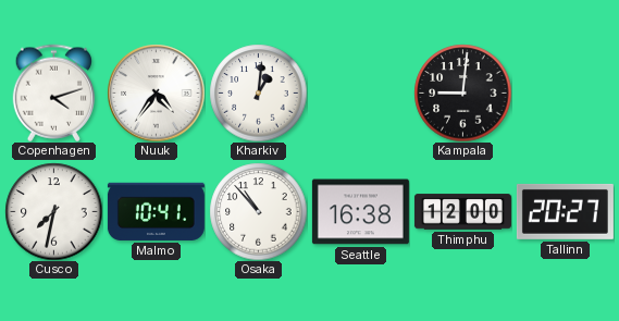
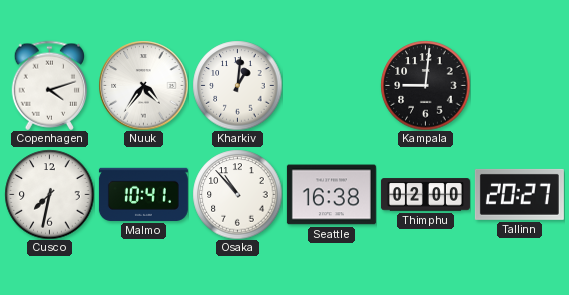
Thimphu: 12:00 -> 02:00 (425, 195)
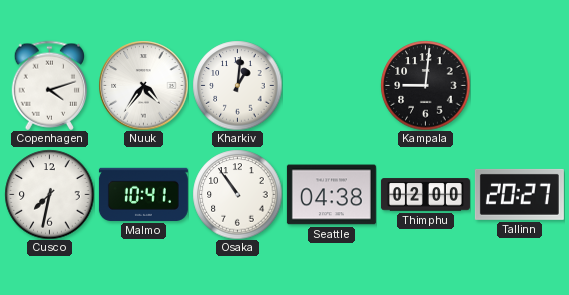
Osaka: 10:53 -> 10:54 (237, 194)
Seattle: 16:38 -> 04:38 (331, 195)
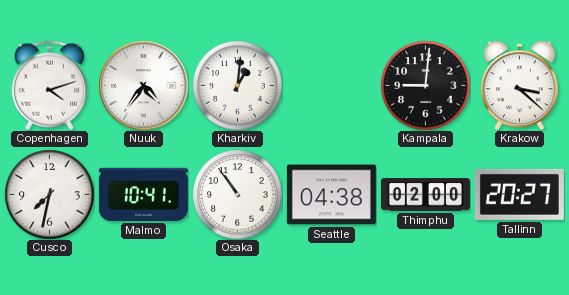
Krakow: none -> 3:22 (520, 85)
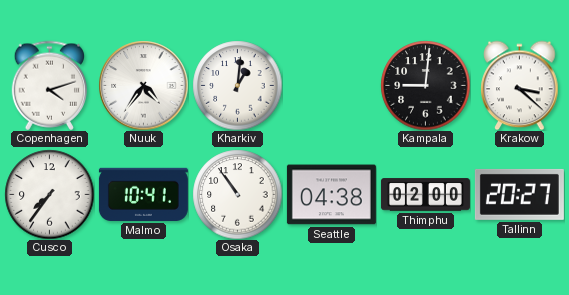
Cusco: 7:32 -> 7:36 (49, 194)
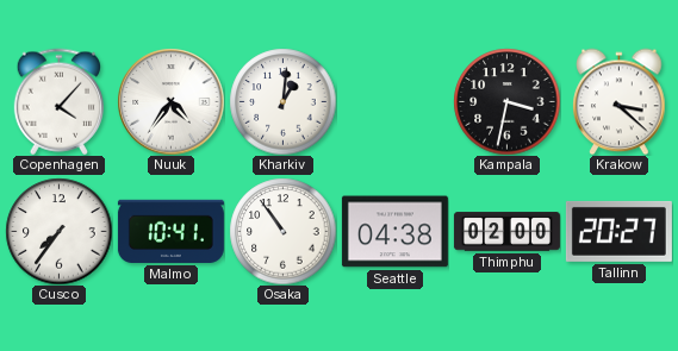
Copenhagen: 4:12 -> 4:07 (58, 101)
Kampala: 9:01 -> 3:32 (506, 101)
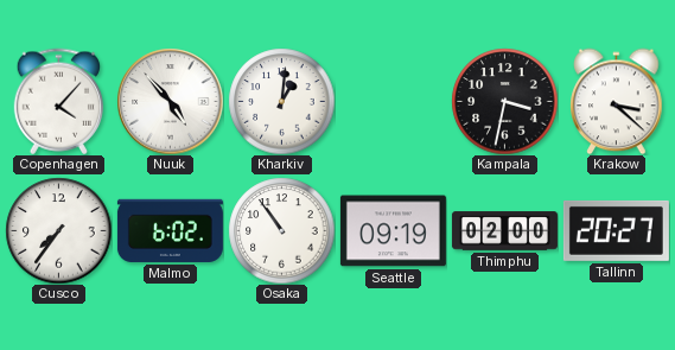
Nuuk: 4:36 -> 4:53 (170, 101)
Malmo: 10:41 -> 6:02 (170, 230)
Seattle: 04:38 -> 09:19 (393, 231)
